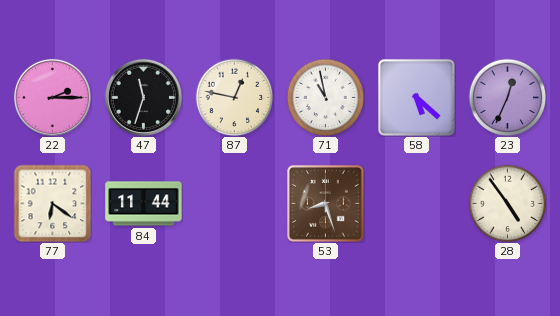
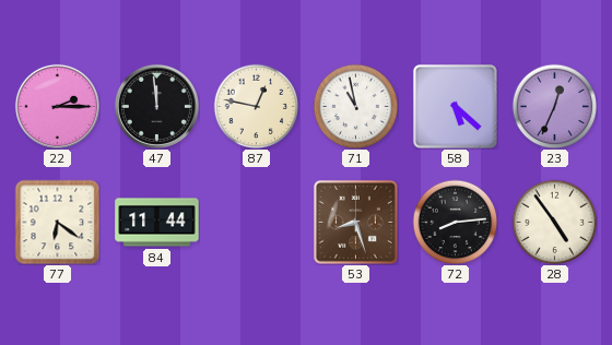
47: 11:33 -> 11:59 (156, 106)
72: none -> 8:14 (455, 222)
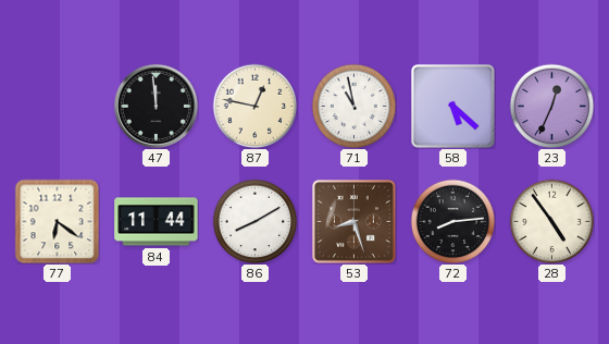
22: 2:15 -> none (57, 106)
86: none -> 8:10 (254, 221)
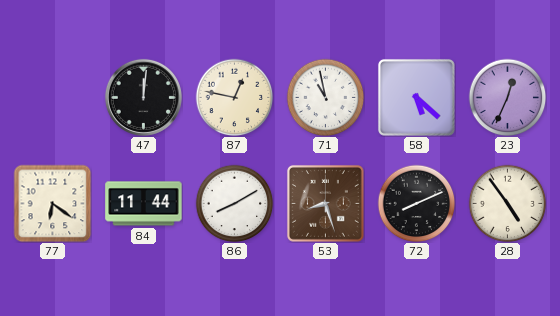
47: 11:59 -> 12:01 (143, 97)
72: 8:14 -> 8:11 (416, 203)
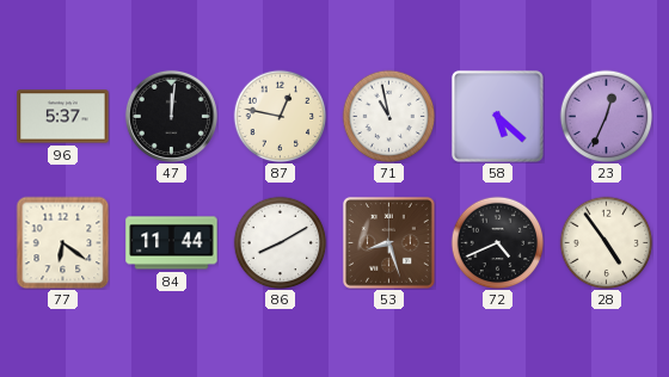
96: none -> 5:37 (63, 117)
72: 8:11 -> 4:41 (497, 242)
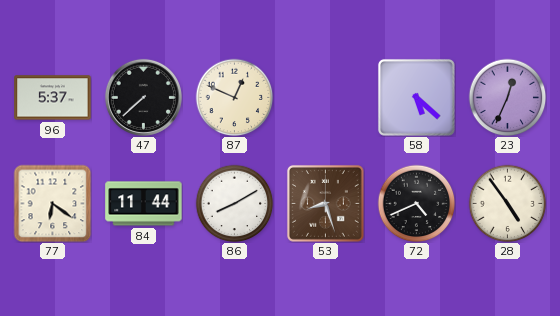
47: 12:01 -> 7:38 (143, 97)
87: 12:47 -> 12:49 (234, 97)
71: 10:58 -> none (388, 116)
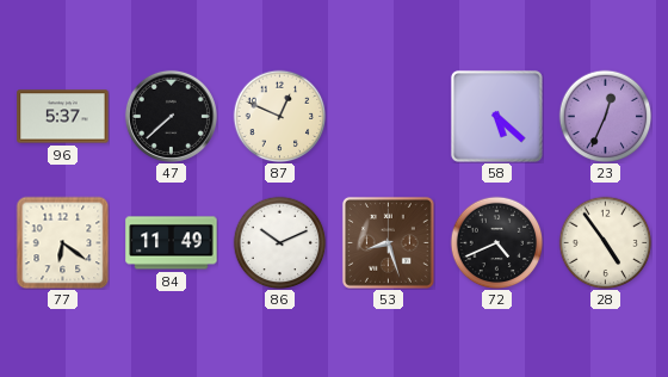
84: 11:44 -> 11:49 (172, 243)
86: 8:10 -> 10:11 (279, 242)
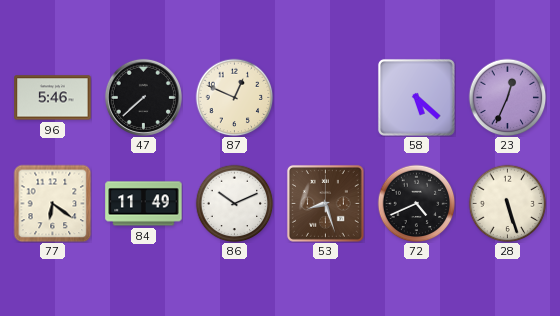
96: 5:37 -> 5:46 (53, 98)
28: 4:54 -> 5:27 (507, 203)
